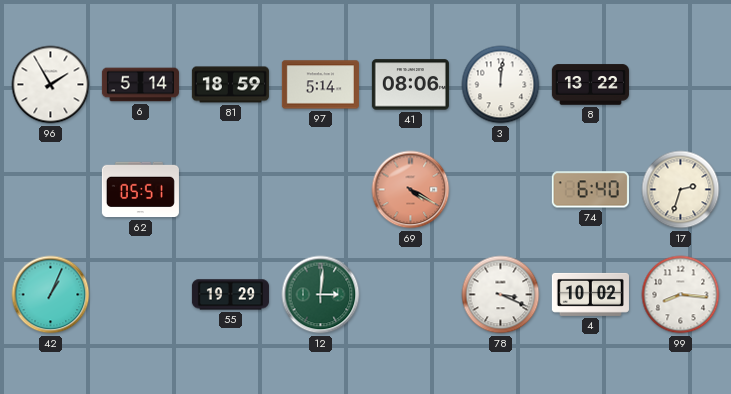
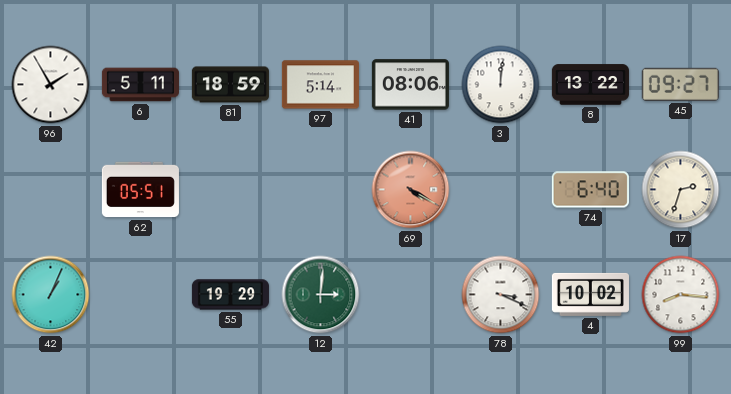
6: 5:14 -> 5:11 (140, 85)
45: none -> 09:27 (680, 84)
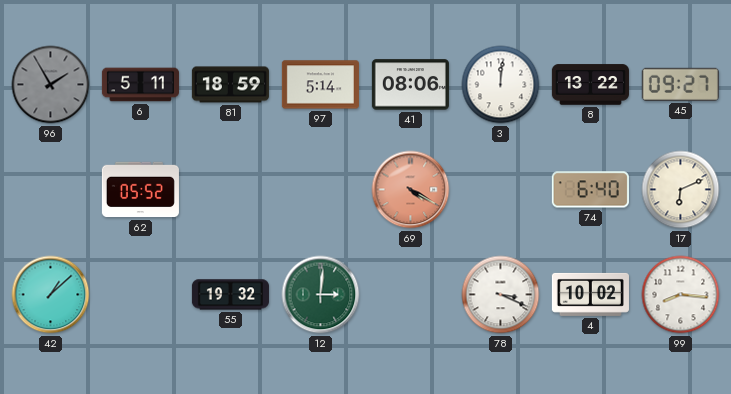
96 dial: white -> grey (51, 85)
62: 05:51 -> 05:52 (140, 190)
17: 2:33 -> 6:11 (681, 190)
42: 1:04 -> 1:08 (51, 295)
55: 19:29 -> 19:32 (230, 295)
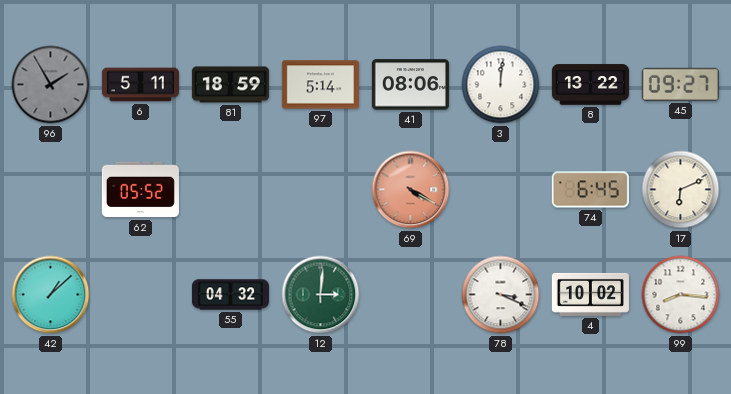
74: 6:40 -> 6:45 (590, 190)
55: 19:32 -> 04:32 (230, 295)
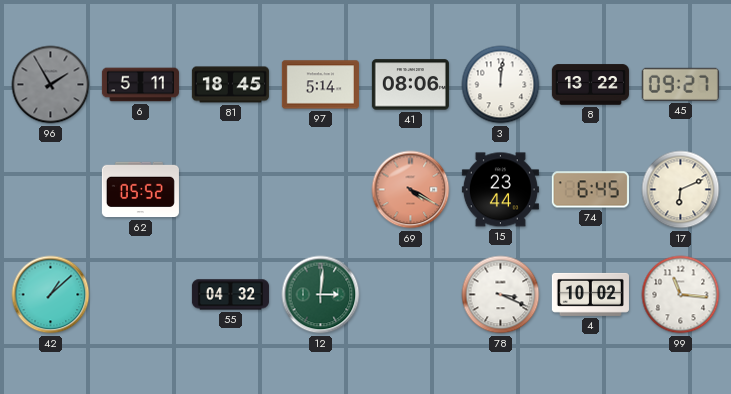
81: 18:59 -> 18:45 (230, 85)
15: none -> 23:44 (500, 190)
99: 8:16 -> 11:16 (681, 295)
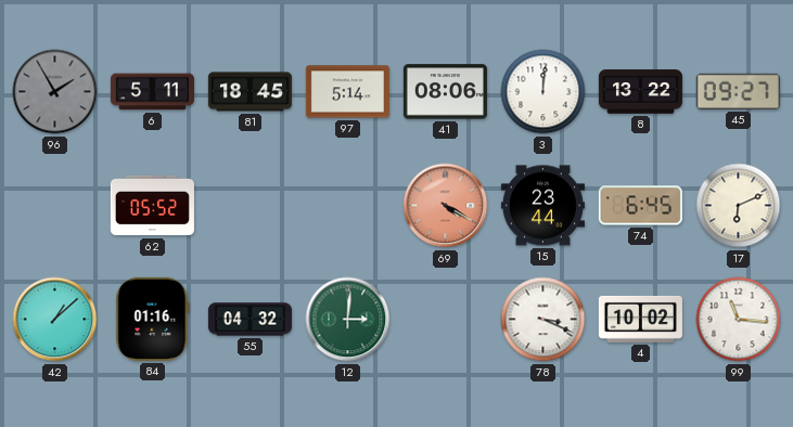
84: none -> 01:16 (153, 319)
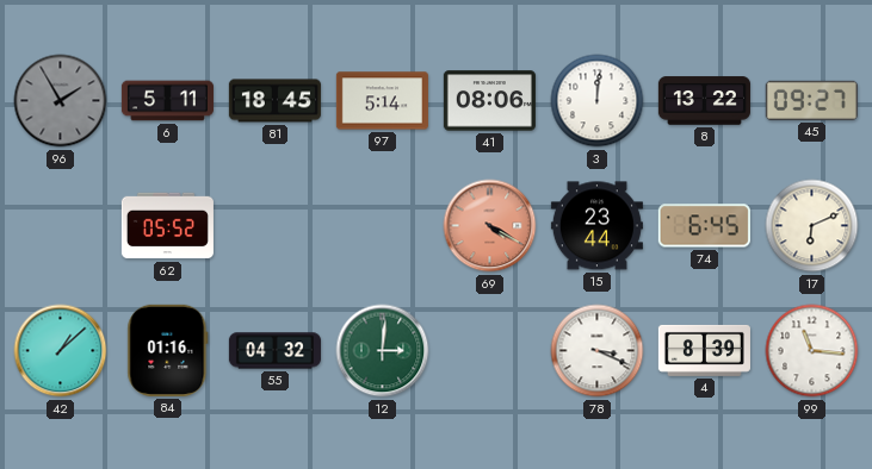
4: 10:02 -> 8:39 (704, 350)
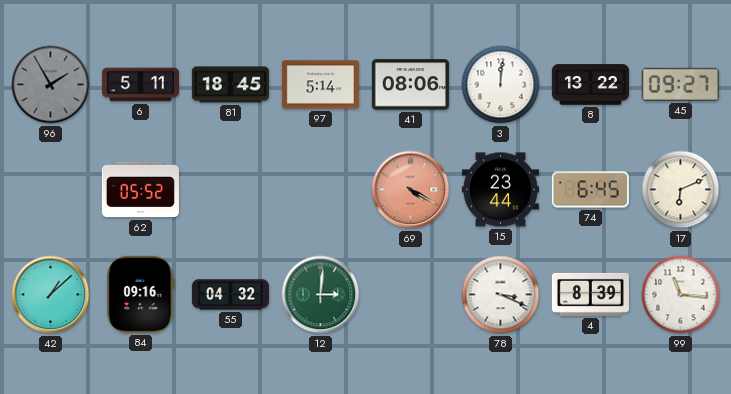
84: 01:16 -> 09:16 (141, 294)
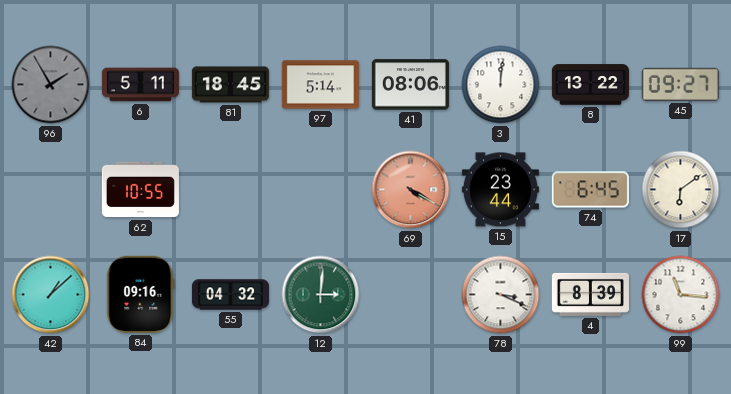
62: 05:52 -> 10:55 (140, 190)
17: 6:11 -> 6:09 (681, 190)
